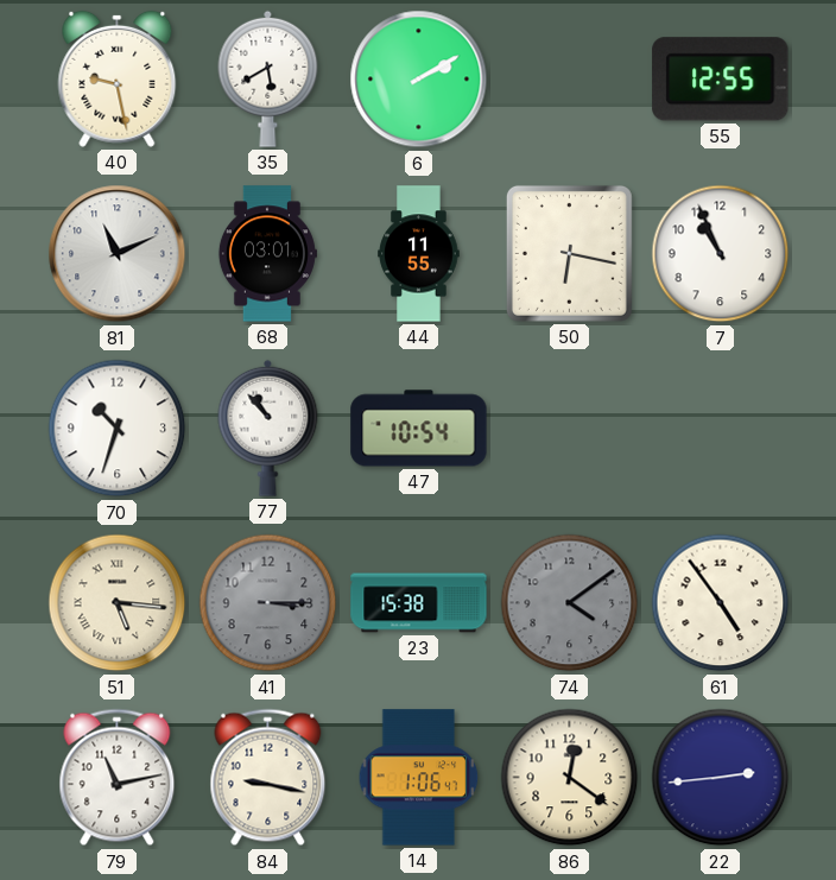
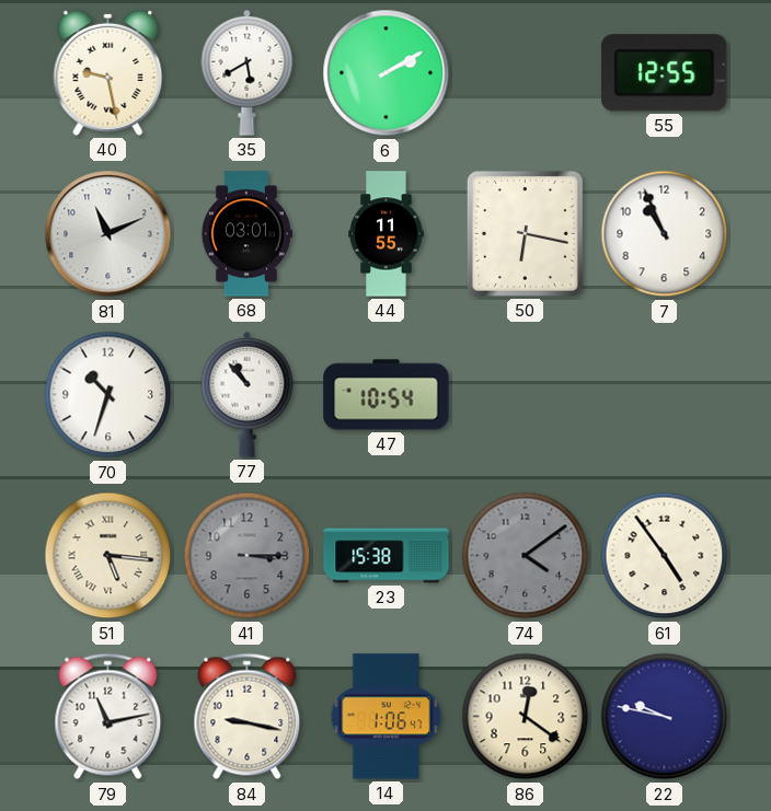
22: 2:44 -> 9:47 (665, 717)
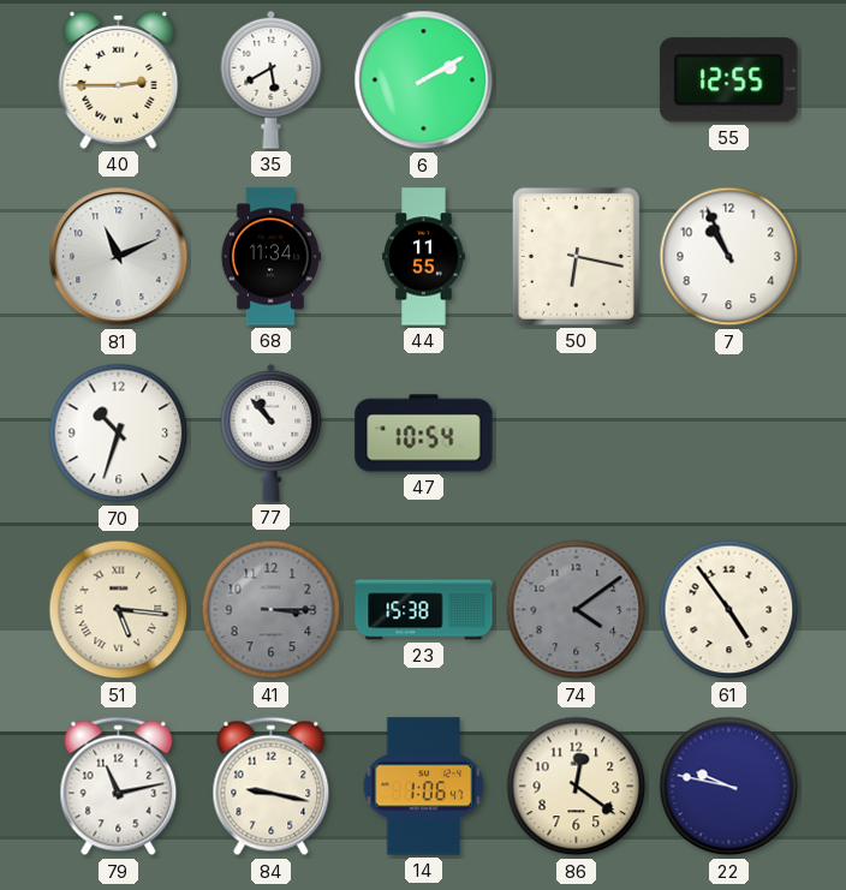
40: 9:28 -> 2:45 (119, 79)
68: 03:01 -> 11:34 (270, 257)
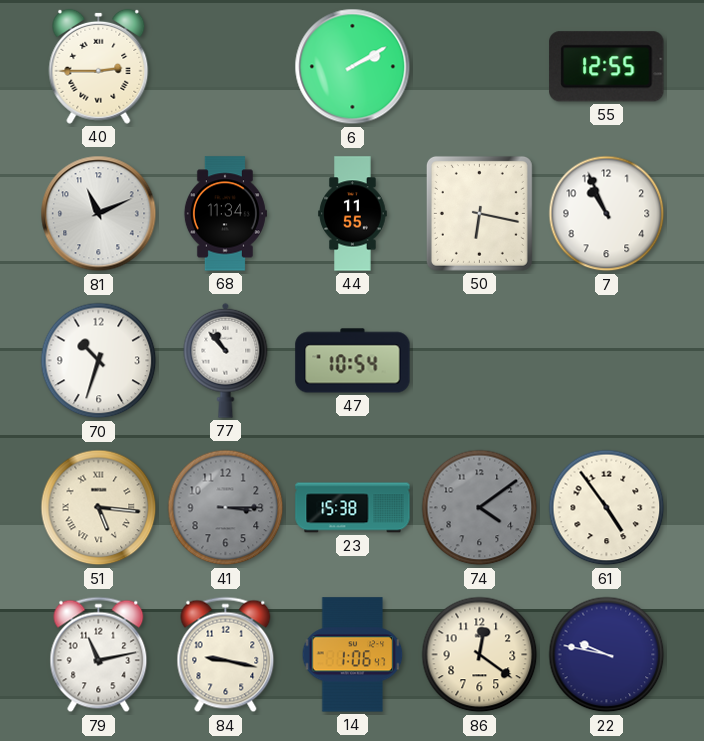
35: 5:40 -> none (272, 79)
